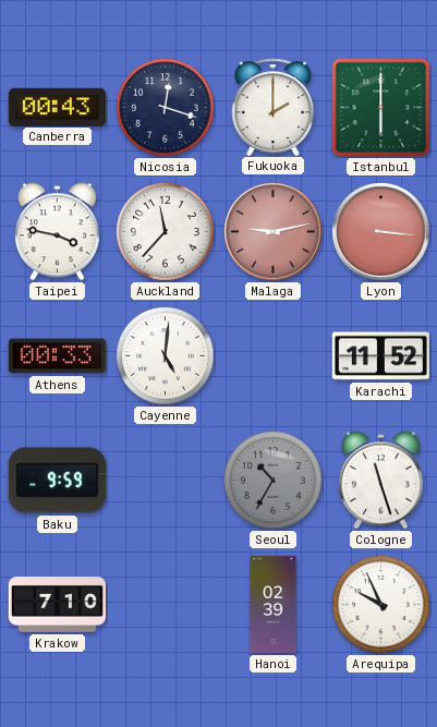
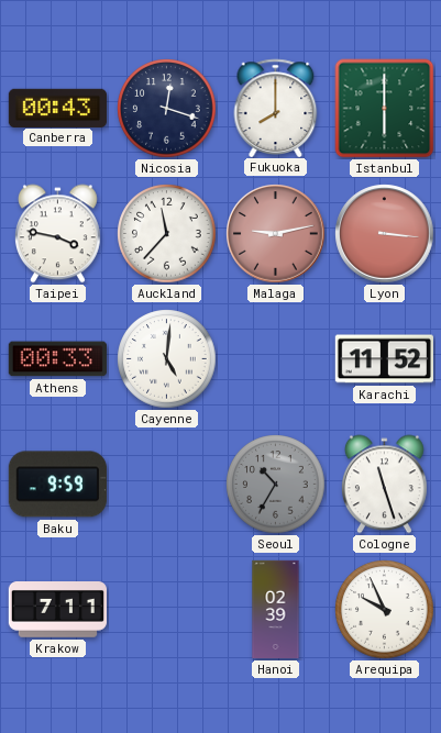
Fukuoka: 2:00 -> 8:00 (276, 108)
Krakow: 7:10 -> 7:11 (57, 610)
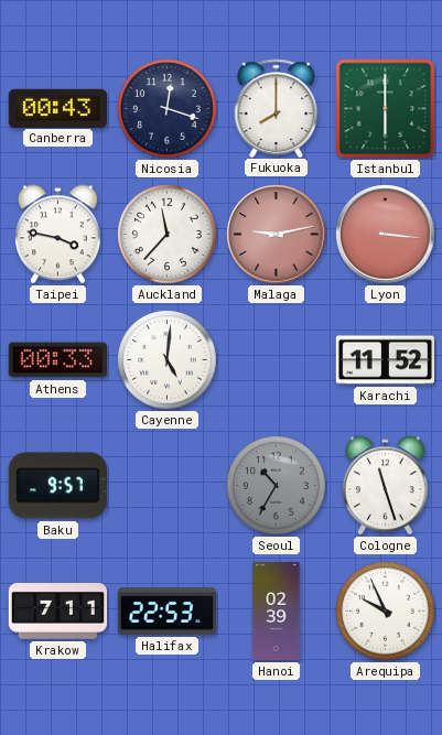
Baku: 9:59 -> 9:57 (57, 486)
Halifax: none -> 22:53 (166, 612)
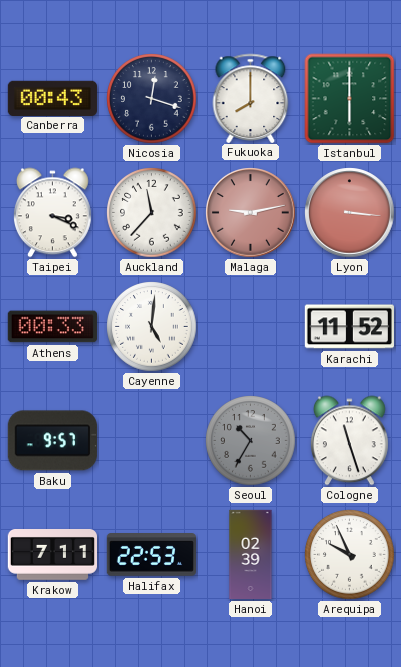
Taipei: 3:47 -> 3:19 (52, 213)
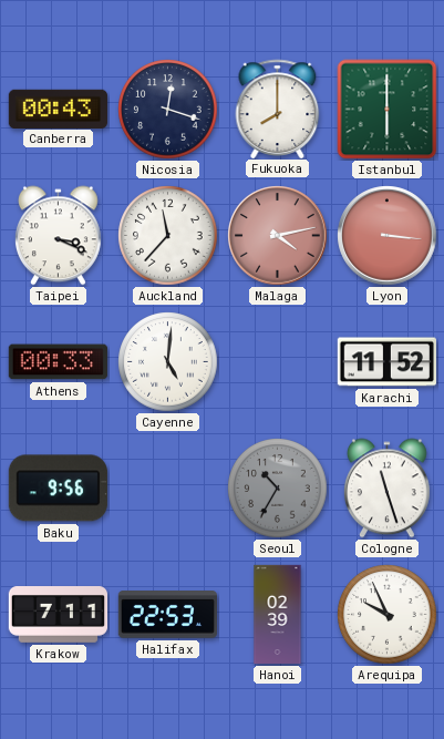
Malaga: 9:13 -> 4:13 (278, 236)
Baku: 9:57 -> 9:56 (58, 489)
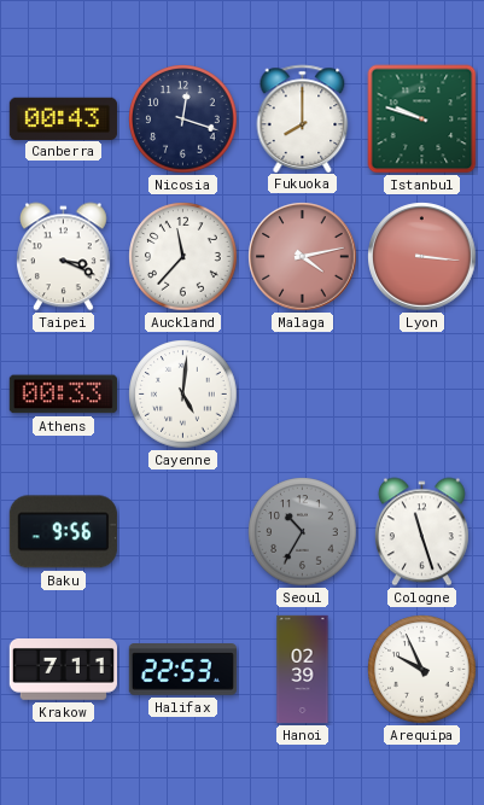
Istanbul: 6:00 -> 9:48 (422, 119)
Karachi: 11:52 -> none (386, 362)
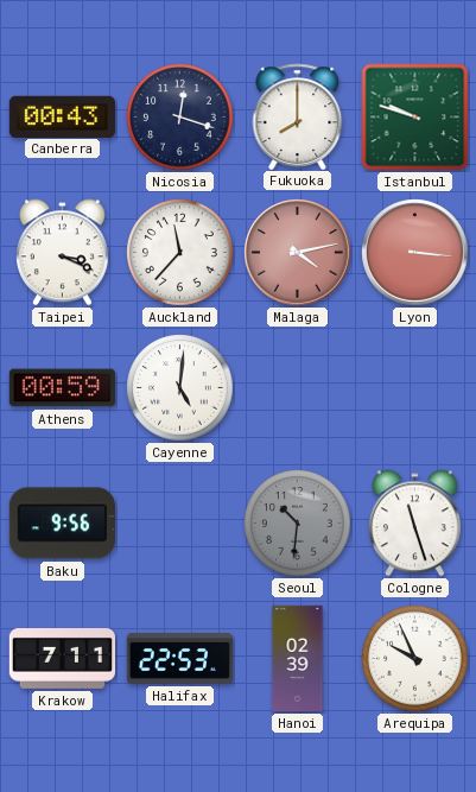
Athens: 00:33 -> 00:59 (62, 388)
Seoul: 10:35 -> 10:31 (298, 524)
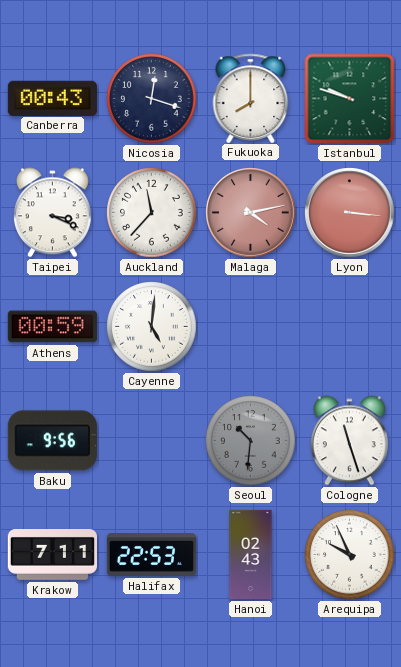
Hanoi: 02:39 -> 02:43 (251, 555)
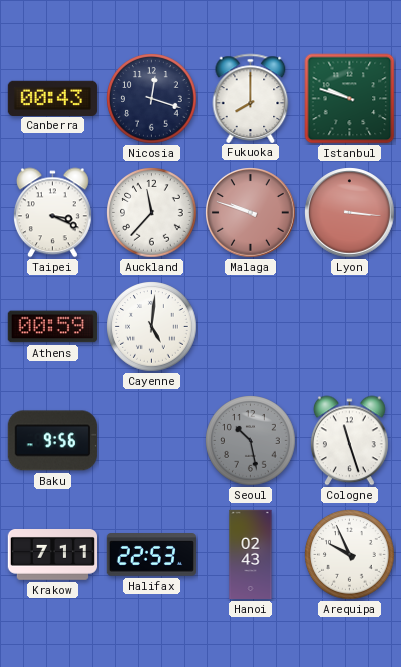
Malaga: 4:13 -> 9:48 (251, 213)
Seoul: 10:31 -> 10:28 (251, 441)
